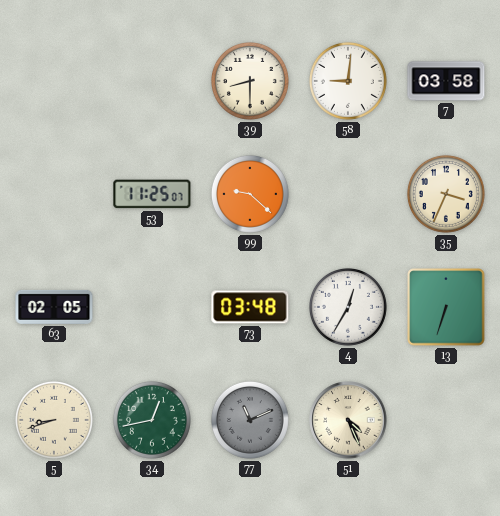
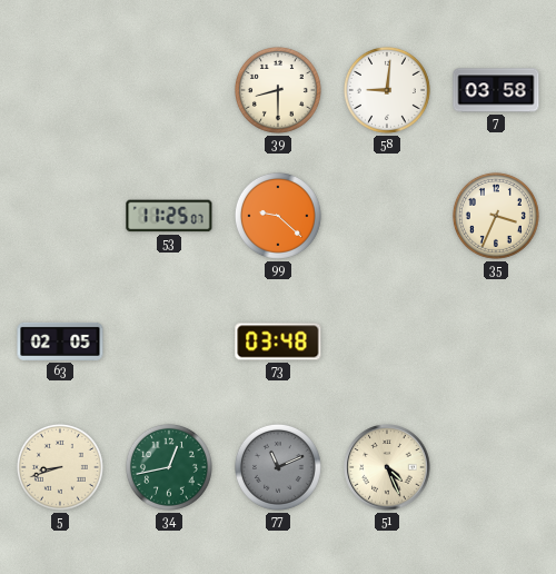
4: 12:35 -> none (348, 307)
13: 6:33 -> none (446, 307)
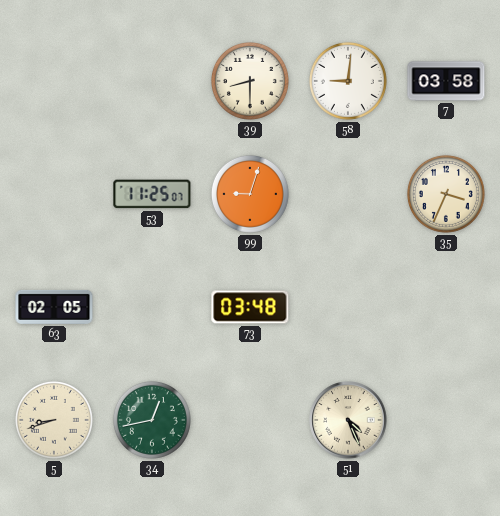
99: 9:22 -> 9:03 (250, 194)
77: 11:11 -> none (278, 467)
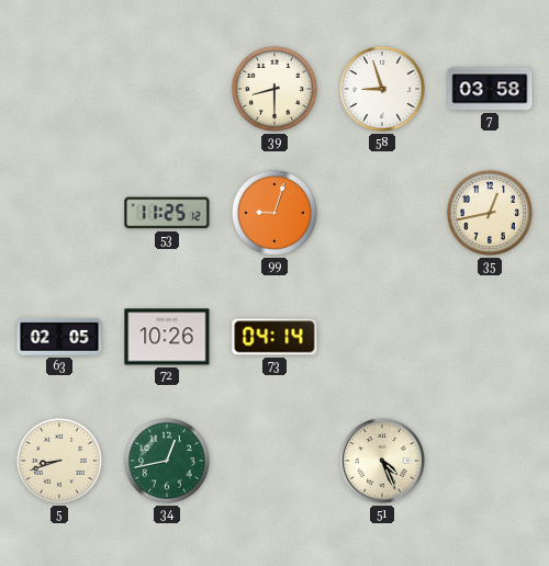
58: 9:01 -> 8:57 (382, 89)
53: 11:25:07 -> 11:25:12 (167, 213)
35: 3:34 -> 12:43 (490, 213)
72: none -> 10:26 (167, 337)
73: 03:48 -> 04:14 (274, 337)
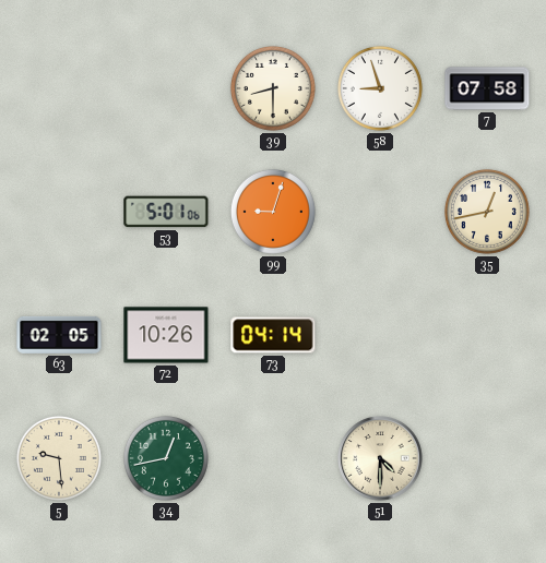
7: 03:58 -> 07:58 (487, 88)
53: 11:25 -> 5:01 (166, 212)
5: 8:42 -> 9:29 (59, 458)
51: 4:26 -> 4:30 (380, 458)
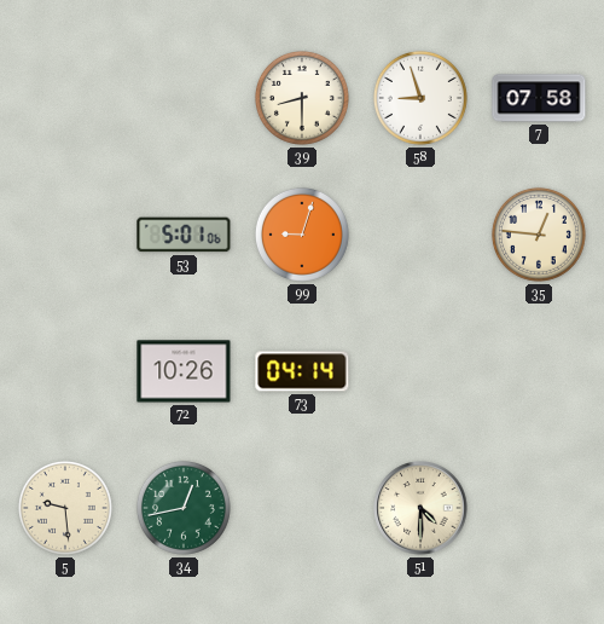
35: 12:43 -> 12:46 (539, 235)
63: 02:05 -> none (59, 335)
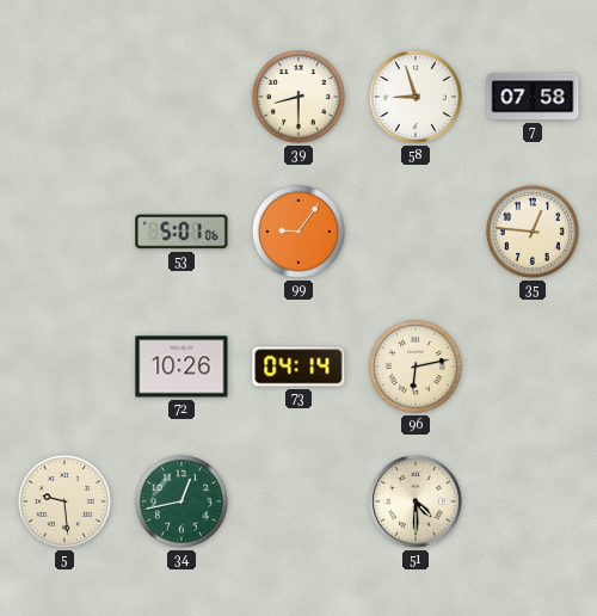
99: 9:03 -> 9:06 (298, 232)
96: none -> 6:13 (416, 366)
